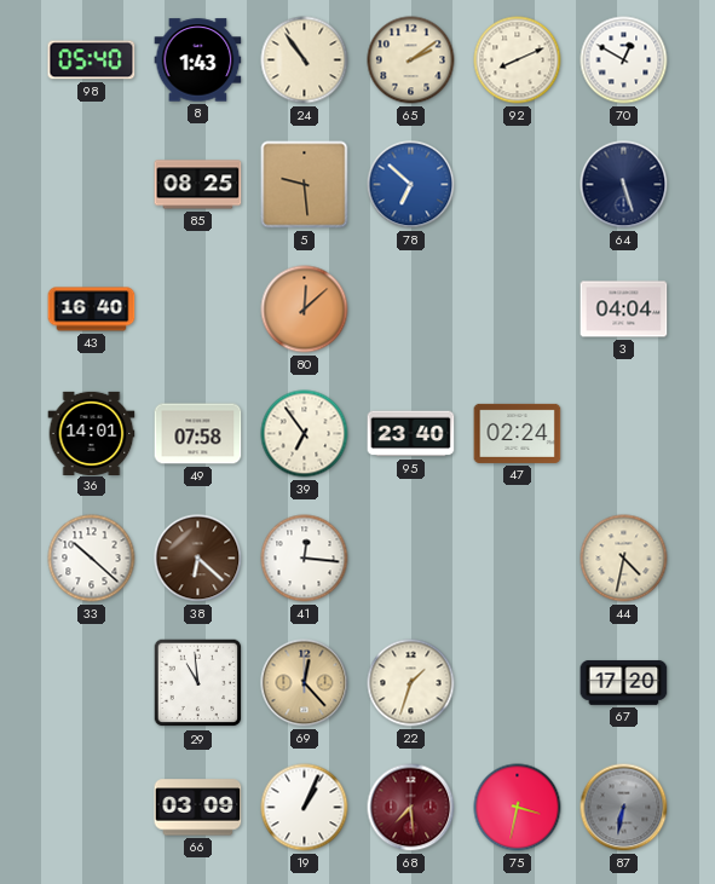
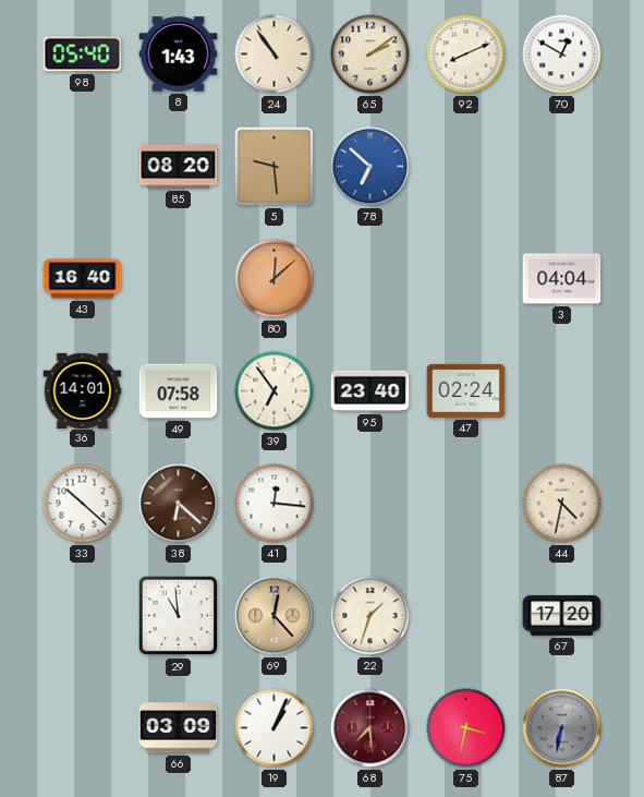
85: 08:25 -> 08:20 (179, 167)
64: 5:27 -> none (624, 185)
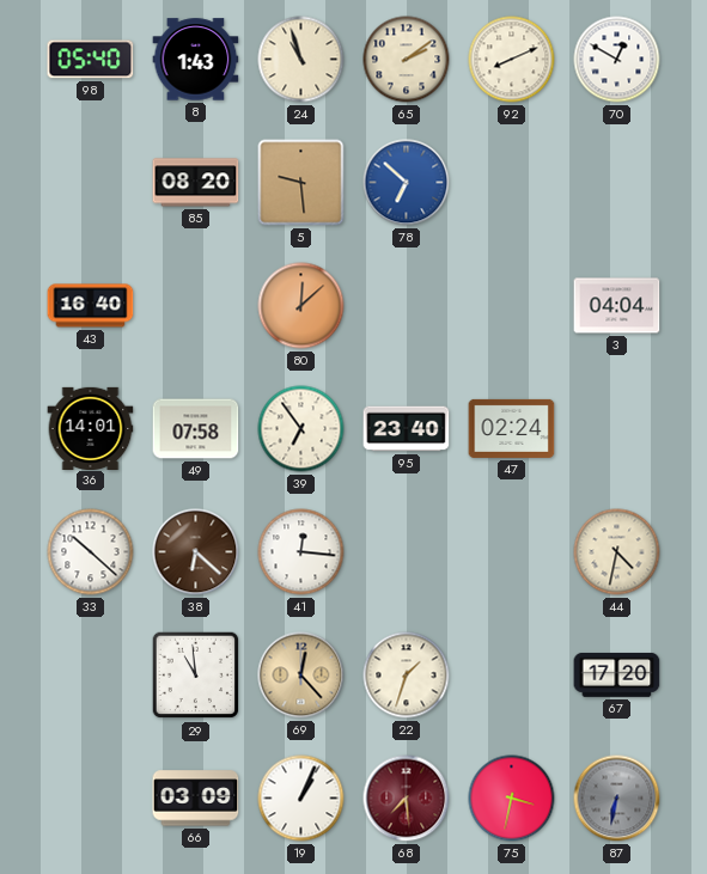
24: 10:54 -> 10:57 (301, 60)
